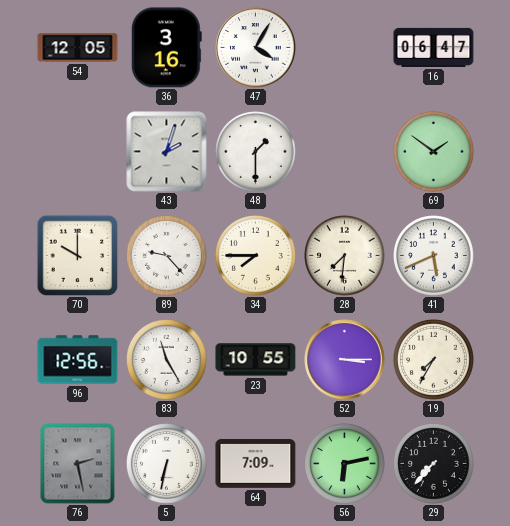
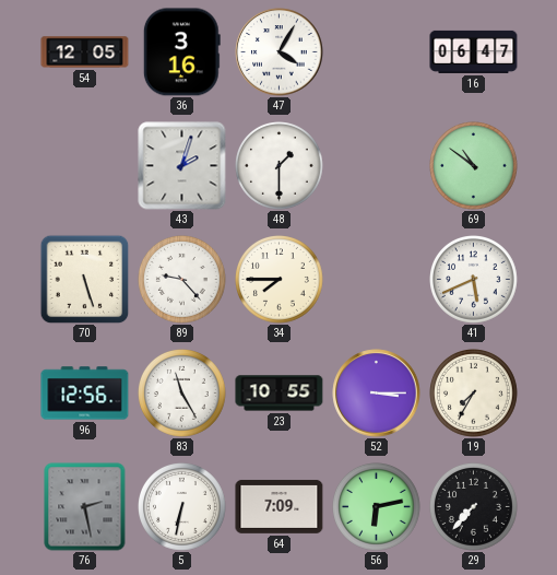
69: 1:51 -> 10:51 (474, 166)
70: 10:00 -> 5:27 (84, 279)
28: 7:31 -> none (345, 256)
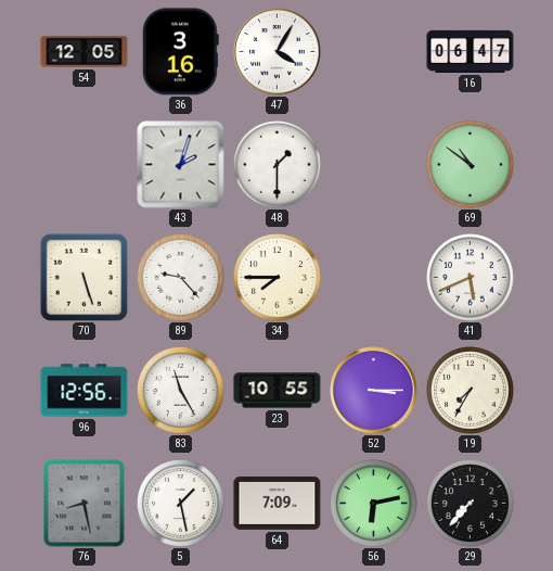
76: 2:28 -> 8:28 (85, 504)
5: 6:32 -> 1:28 (181, 504)
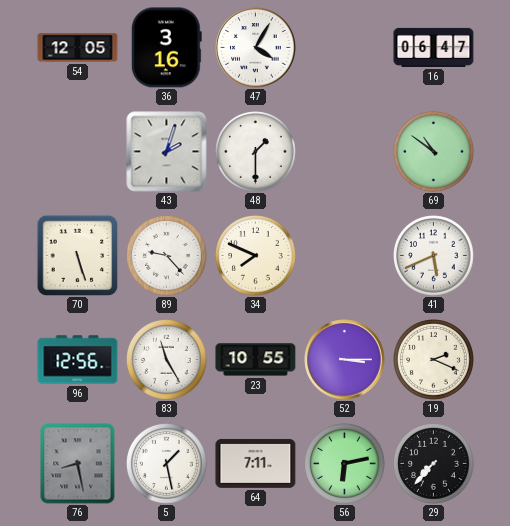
34: 7:45 -> 7:49 (256, 256)
19: 7:35 -> 2:19 (434, 360)
64: 7:09 -> 7:11 (256, 463)
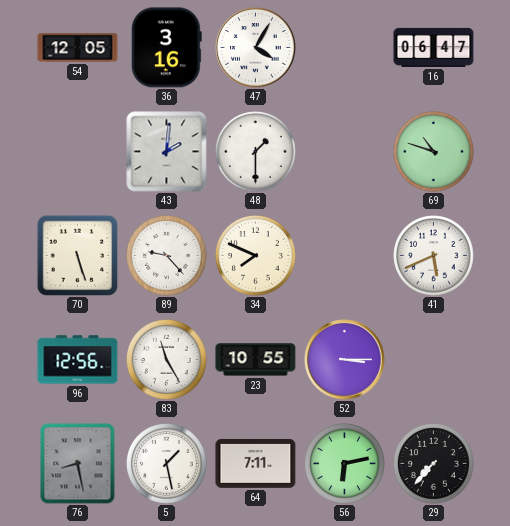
43: 2:03 -> 2:01 (167, 152)
69: 10:51 -> 10:48 (434, 152)
19: 2:19 -> none (434, 360)
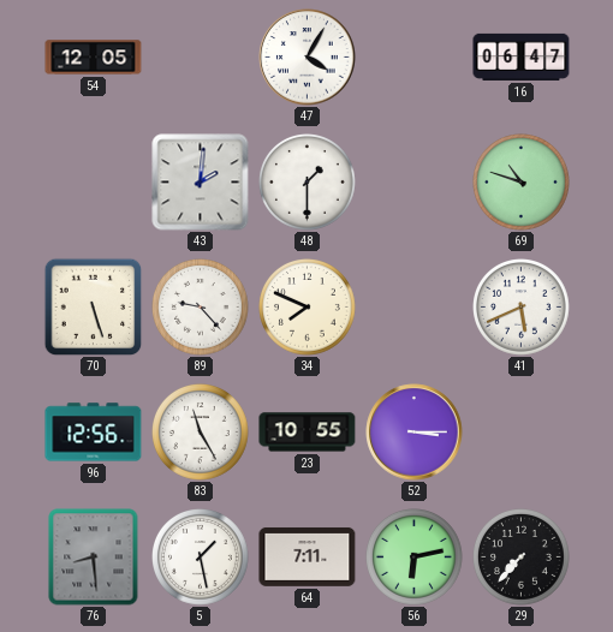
36: 3:16 -> none (166, 48)
76: 8:28 -> 8:29 (94, 558)
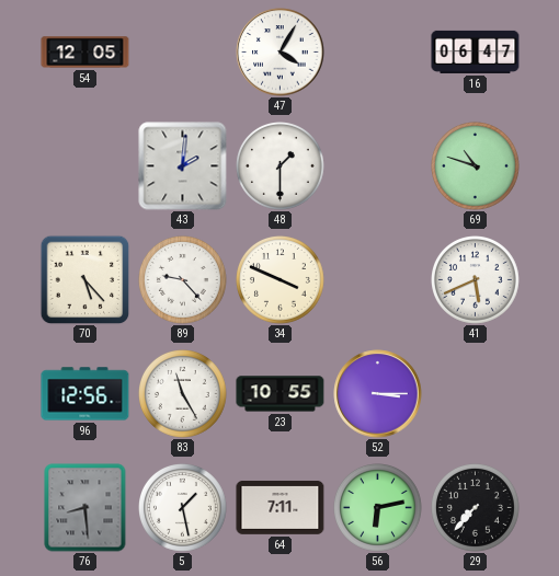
70: 5:27 -> 5:23 (84, 279)
34: 7:49 -> 3:49 (281, 280)
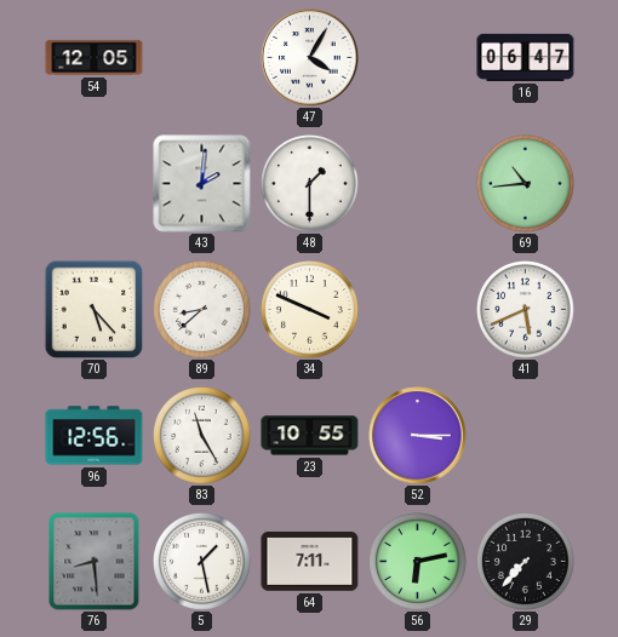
69: 10:48 -> 10:44 (526, 184)
89: 9:23 -> 8:38 (202, 310)
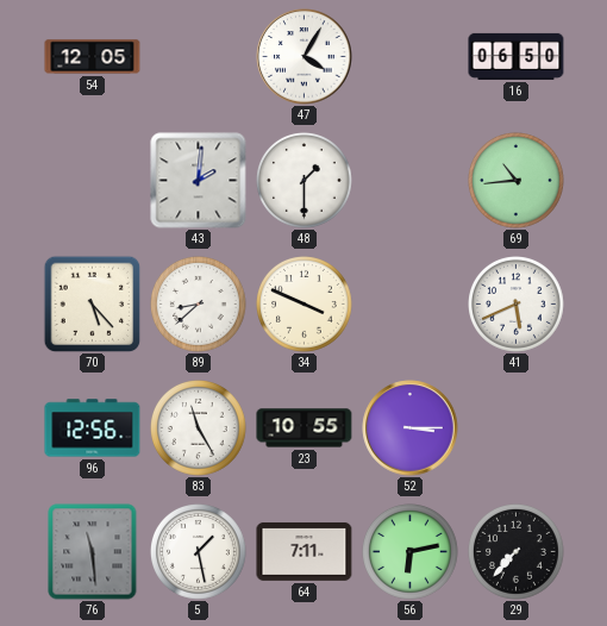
16: 06:47 -> 06:50 (517, 56)
76: 8:29 -> 11:29 (93, 552)
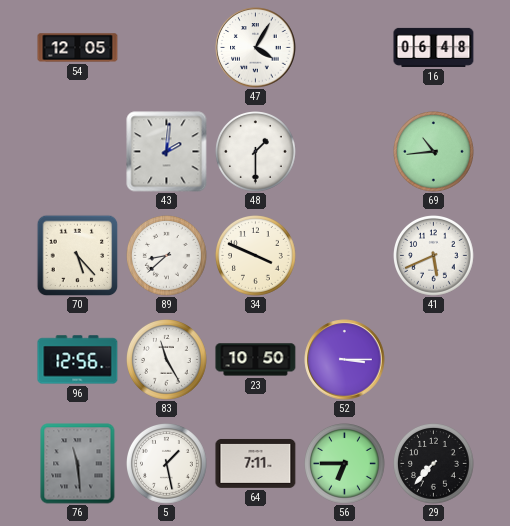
16: 06:50 -> 06:48 (434, 47)
23: 10:55 -> 10:50 (256, 360)
56: 6:13 -> 6:45 (345, 464)
